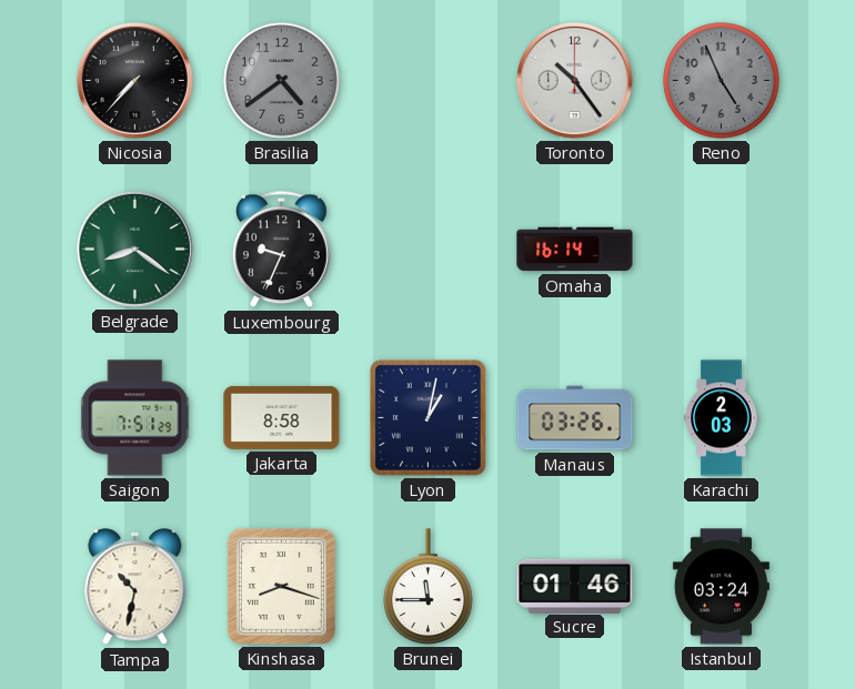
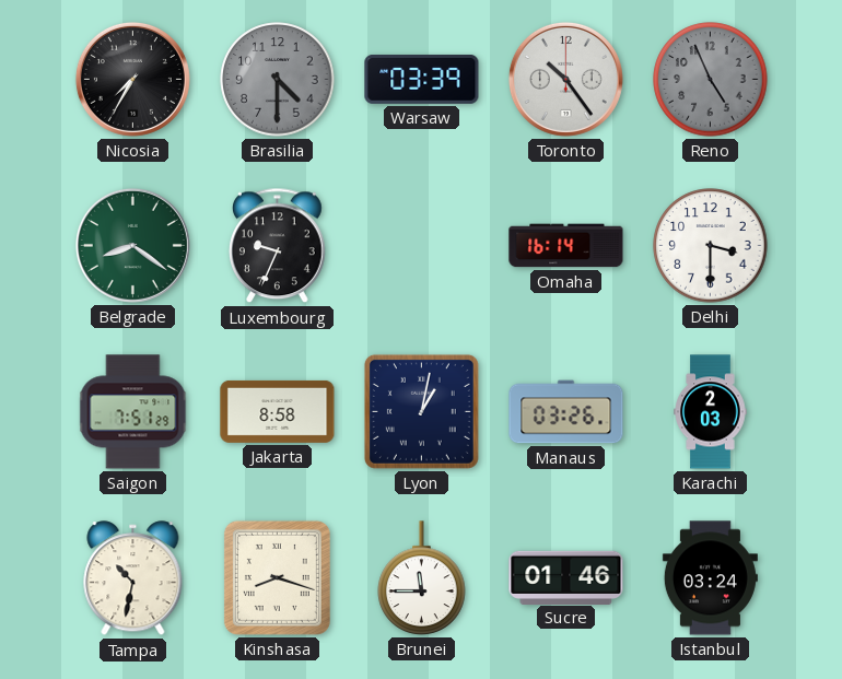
Nicosia: 7:37 -> 7:35 (132, 79)
Brasilia: 4:39 -> 4:30 (278, 80)
Warsaw: none -> 03:39 (422, 79)
Delhi: none -> 3:30 (711, 246)
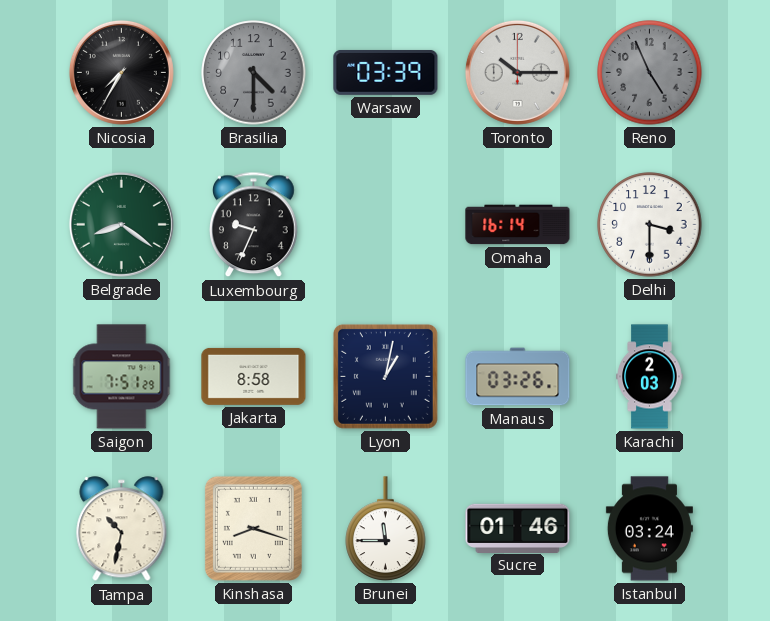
Toronto: 10:24 -> 10:15 (517, 72)
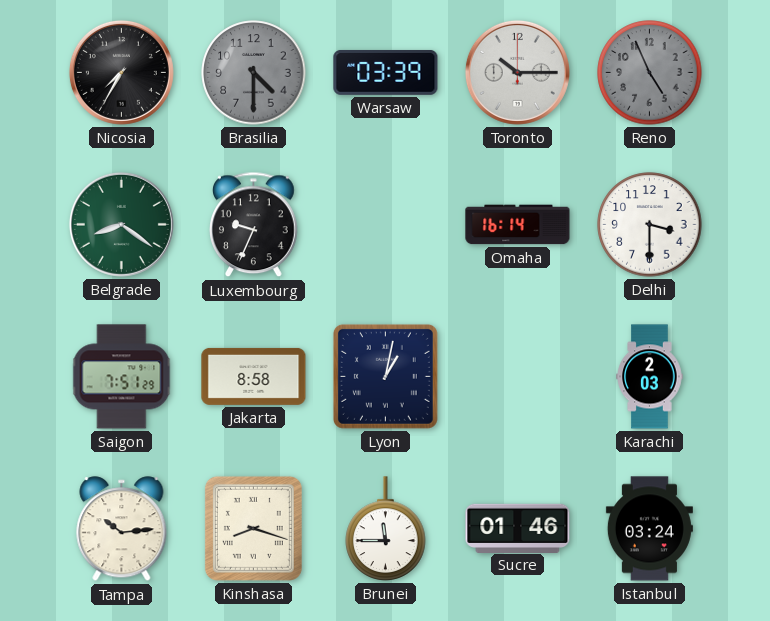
Manaus: 03:26 -> none (518, 377)
Tampa: 10:32 -> 10:14 (122, 529)
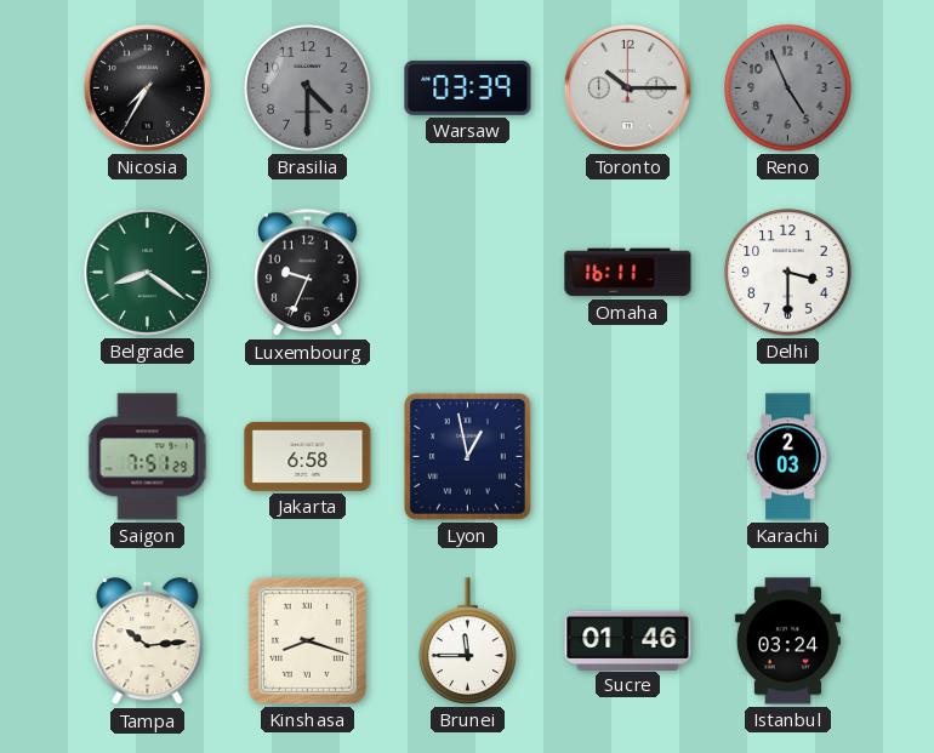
Omaha: 16:14 -> 16:11 (628, 273)
Jakarta: 8:58 -> 6:58 (308, 456)
Lyon: 1:02 -> 12:58 (467, 456)
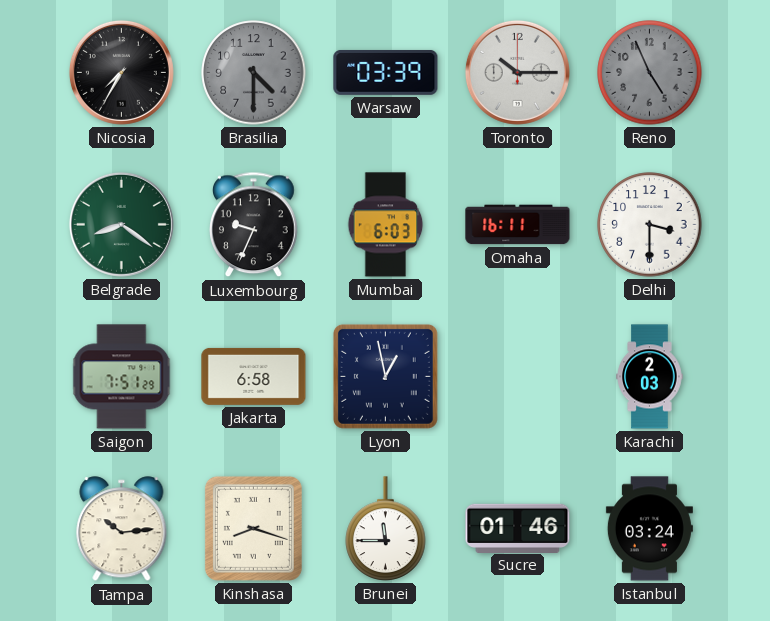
Mumbai: none -> 6:03 (386, 225)
